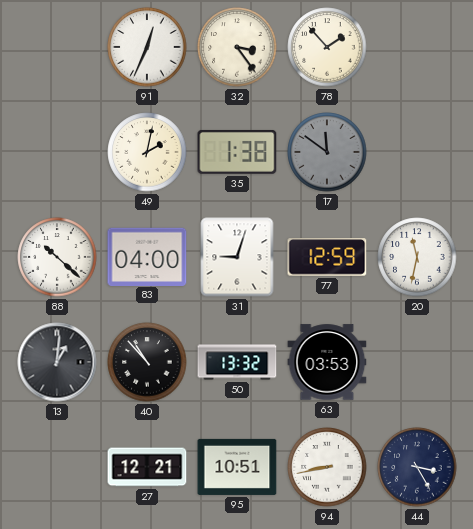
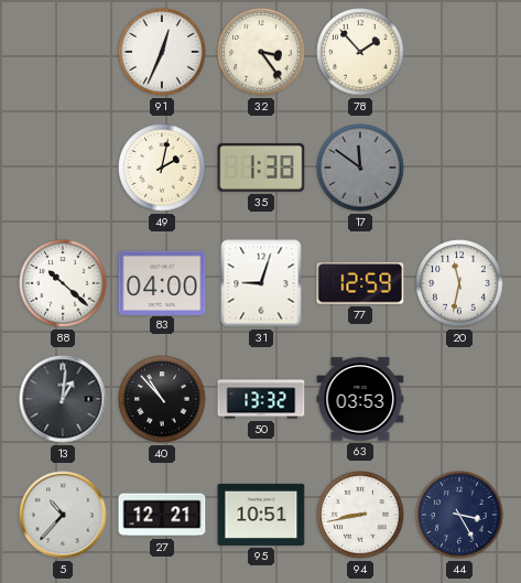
5: none -> 10:37 (63, 515)
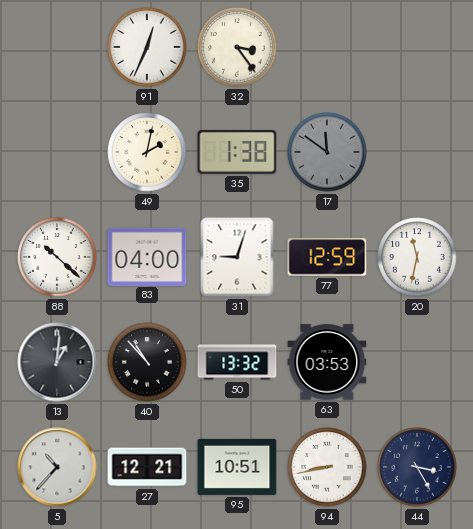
78: 1:53 -> none (360, 52)
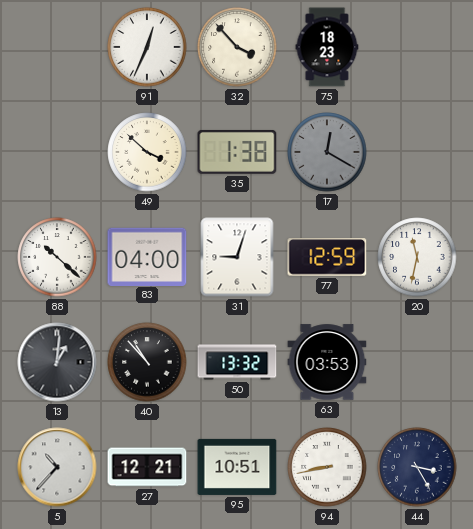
32: 3:24 -> 3:53 (237, 47)
75: none -> 18:23 (327, 47)
49: 2:02 -> 3:52 (147, 152)
17: 11:51 -> 12:20 (327, 152)
